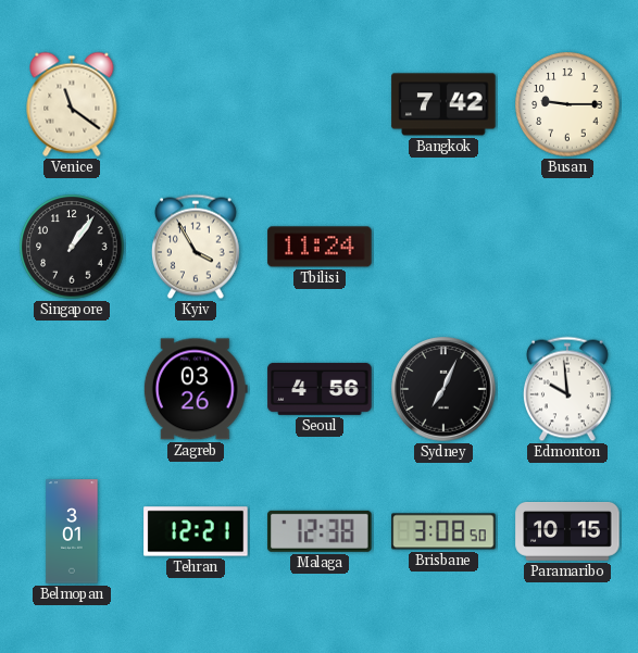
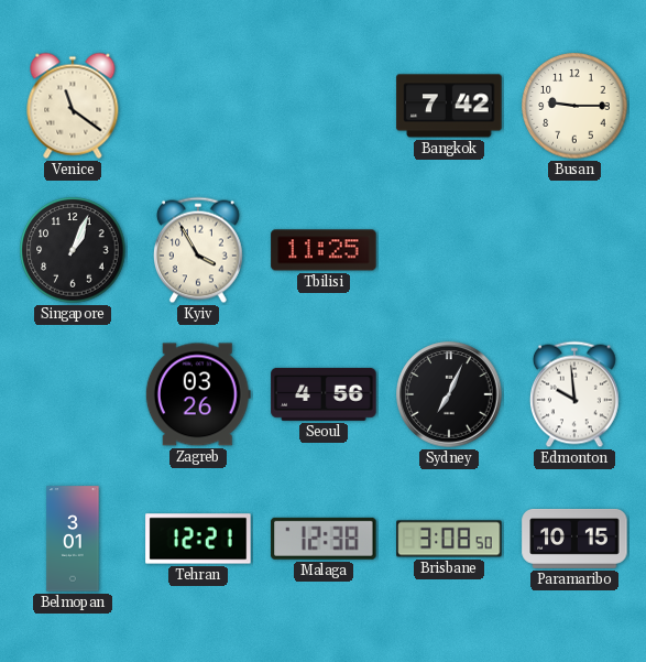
Singapore: 1:06 -> 1:04 (73, 250)
Tbilisi: 11:24 -> 11:25 (324, 250)
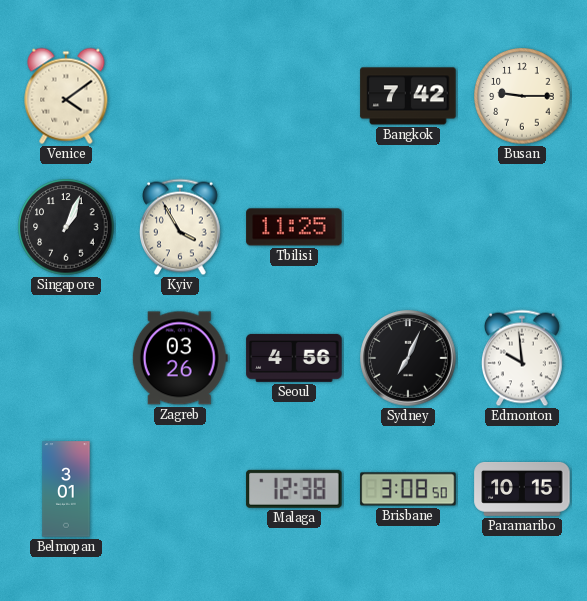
Venice: 11:21 -> 4:09 (66, 96)
Tehran: 12:21 -> none (198, 539)
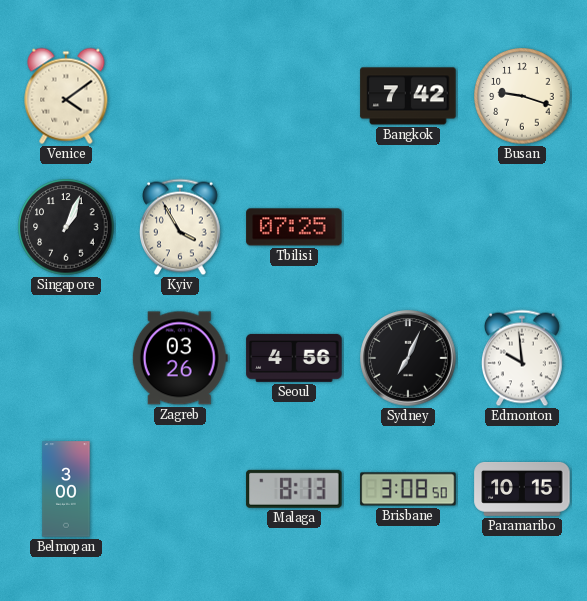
Busan: 9:15 -> 9:18 (522, 96)
Tbilisi: 11:25 -> 07:25 (294, 227)
Belmopan: 3:01 -> 3:00 (66, 489)
Malaga: 12:38 -> 8:13 (294, 489)
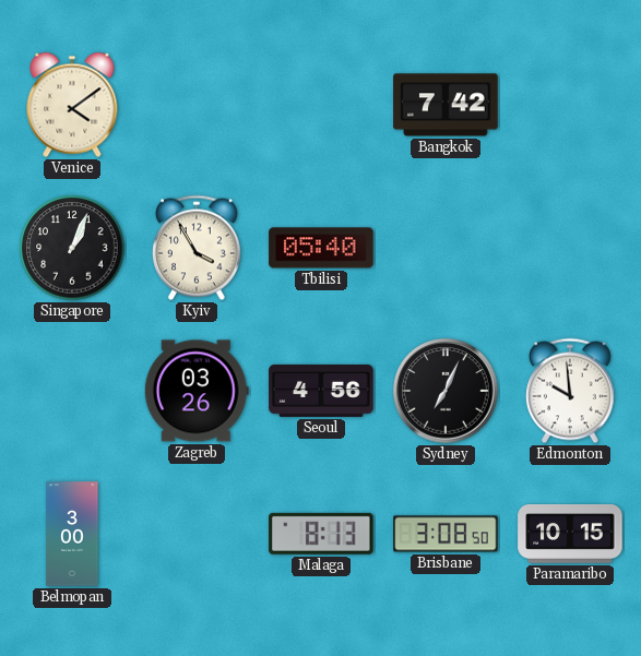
Busan: 9:18 -> none (522, 96)
Tbilisi: 07:25 -> 05:40 (321, 248)
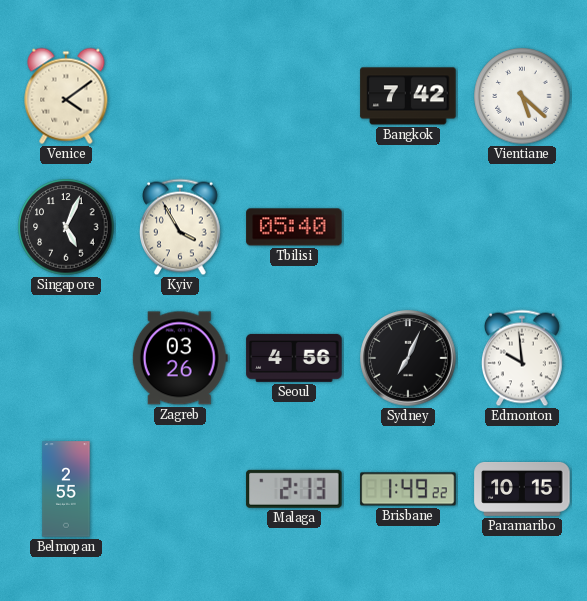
Vientiane: none -> 5:22 (522, 96)
Singapore: 1:04 -> 5:04 (66, 227)
Belmopan: 3:00 -> 2:55 (66, 489)
Malaga: 8:13 -> 2:13 (294, 489)
Brisbane: 3:08 -> 1:49 (408, 489)
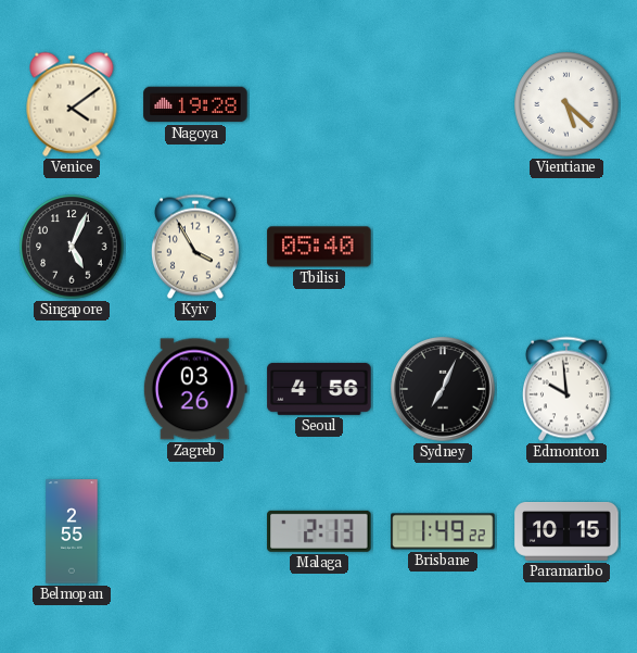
Nagoya: none -> 19:28 (195, 104)
Bangkok: 7:42 -> none (408, 96)
